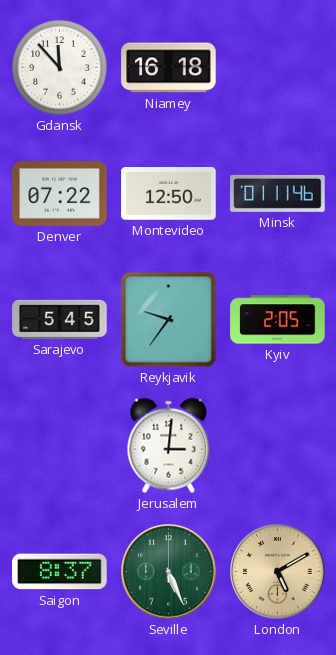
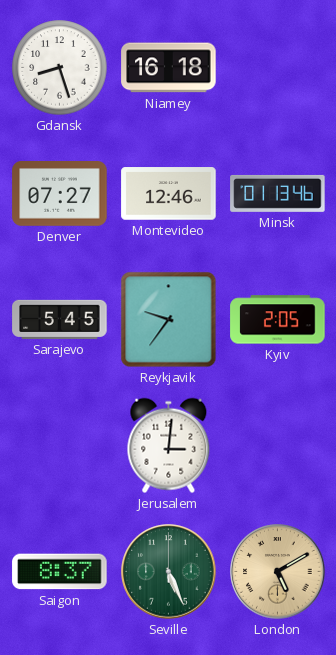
Gdansk: 11:53 -> 8:27 (60, 68)
Denver: 07:22 -> 07:27 (60, 194)
Montevideo: 12:50 -> 12:46 (169, 194)
Minsk: 01:11 -> 01:13 (278, 193)
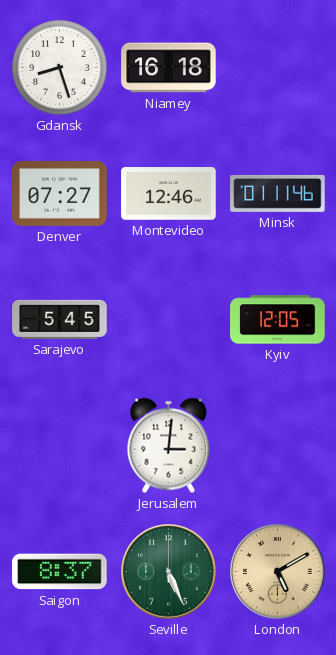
Minsk: 01:13 -> 01:11 (278, 193)
Reykjavik: 9:36 -> none (169, 320)
Kyiv: 2:05 -> 12:05 (278, 320)
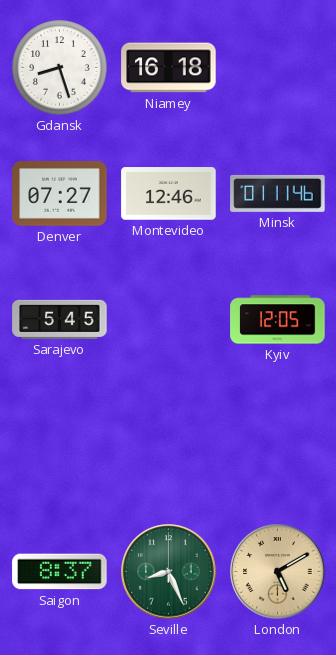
Jerusalem: 3:01 -> none (169, 446)
Seville: 5:26 -> 8:26 (169, 572)
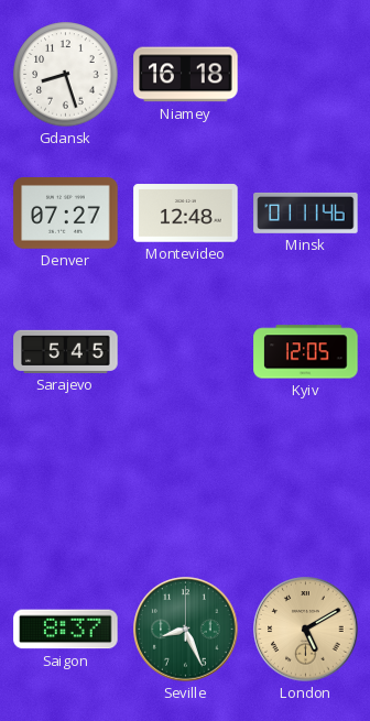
Montevideo: 12:46 -> 12:48 (186, 214)
